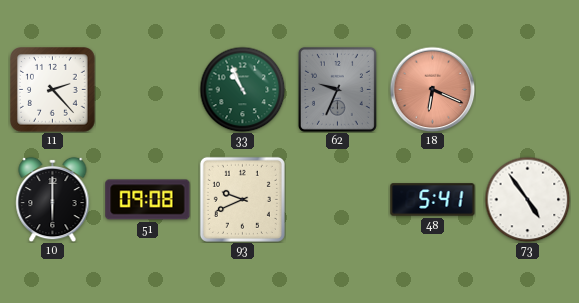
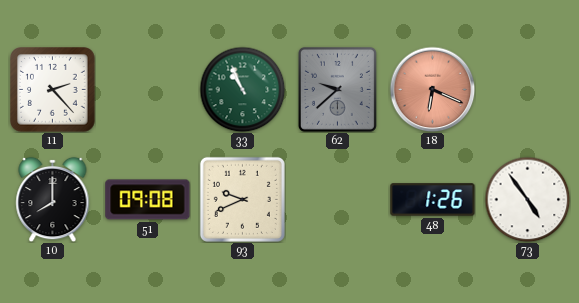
62: 9:34 -> 9:38 (337, 89)
10: 6:00 -> 8:00 (53, 199)
48: 5:41 -> 1:26 (433, 200)
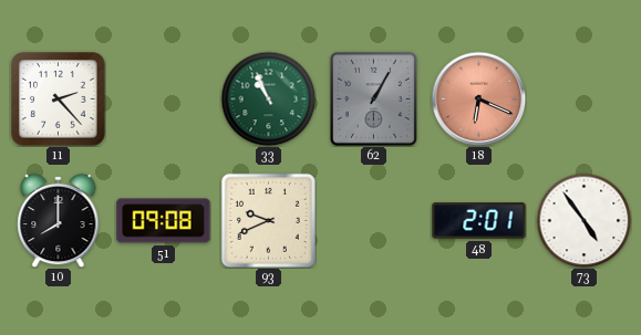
62: 9:38 -> 1:05 (373, 98)
48: 1:26 -> 2:01 (479, 221)
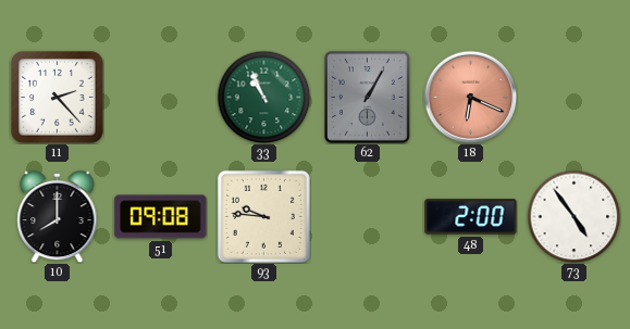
93: 9:41 -> 9:46 (263, 216)
48: 2:01 -> 2:00 (471, 217)
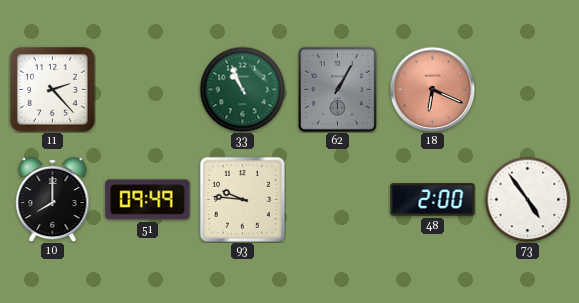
51: 09:08 -> 09:49 (148, 200)
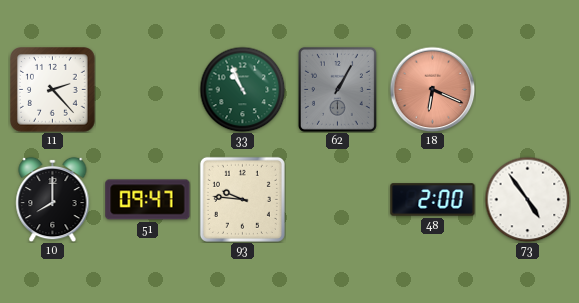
51: 09:49 -> 09:47 (148, 200)
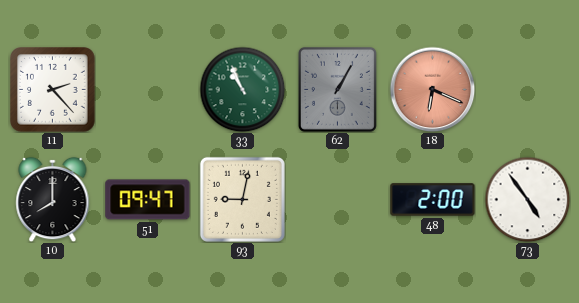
93: 9:46 -> 9:02 (242, 199)
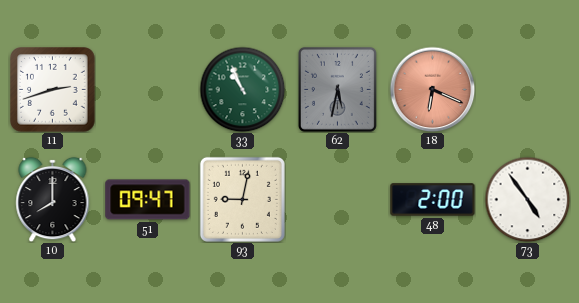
11: 2:23 -> 2:42 (53, 90)
62: 1:05 -> 5:32 (337, 89)
